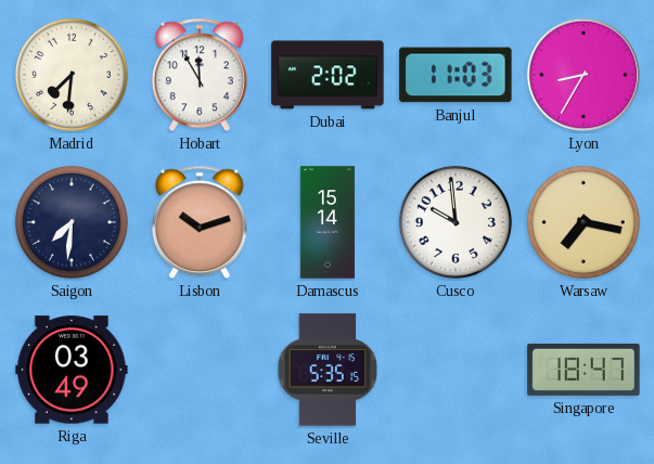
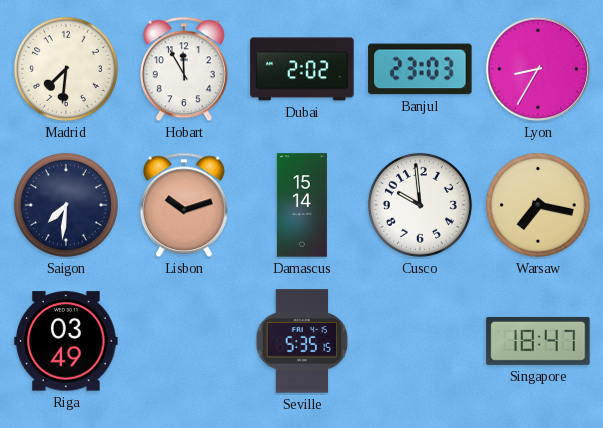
Banjul: 11:03 -> 23:03 (420, 69)
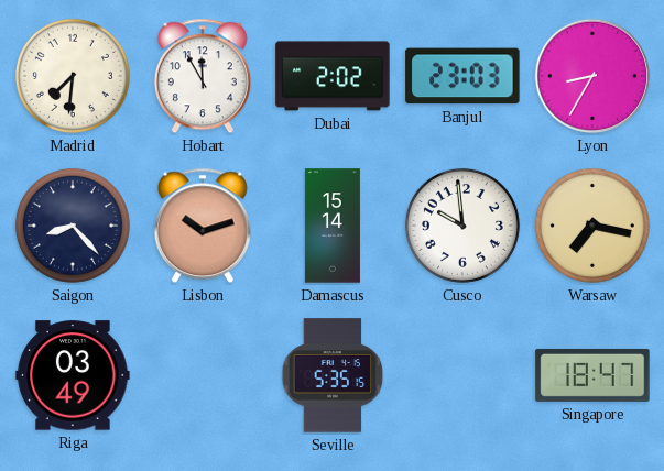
Saigon: 7:31 -> 8:23 (73, 226)
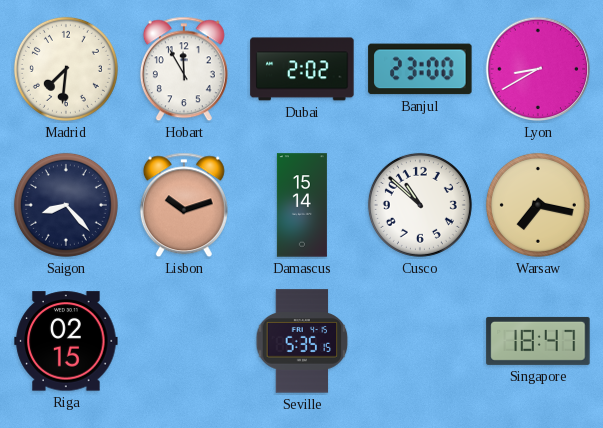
Banjul: 23:03 -> 23:00 (420, 69)
Lyon: 8:35 -> 8:40 (538, 69)
Cusco: 9:59 -> 10:52 (420, 205)
Riga: 03:49 -> 02:15 (66, 341)
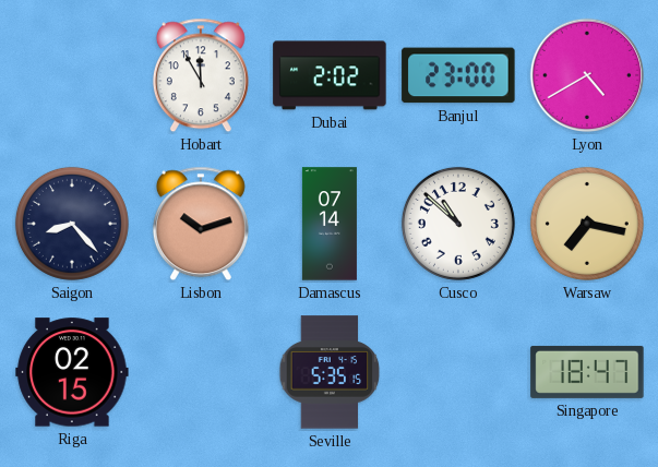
Madrid: 7:31 -> none (66, 69)
Lyon: 8:40 -> 4:40 (587, 75)
Damascus: 15:14 -> 07:14 (330, 224)
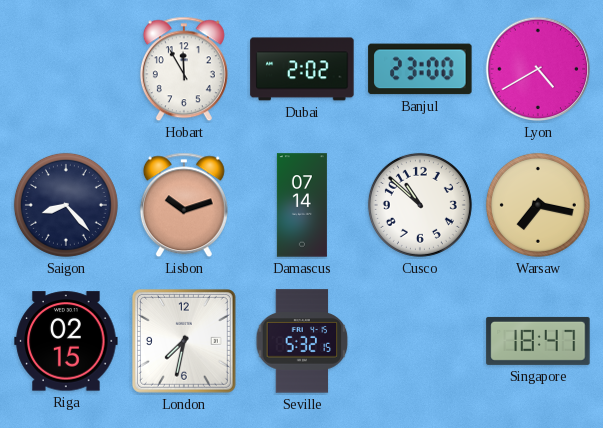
London: none -> 7:32 (184, 341)
Seville: 5:35 -> 5:32 (302, 341)
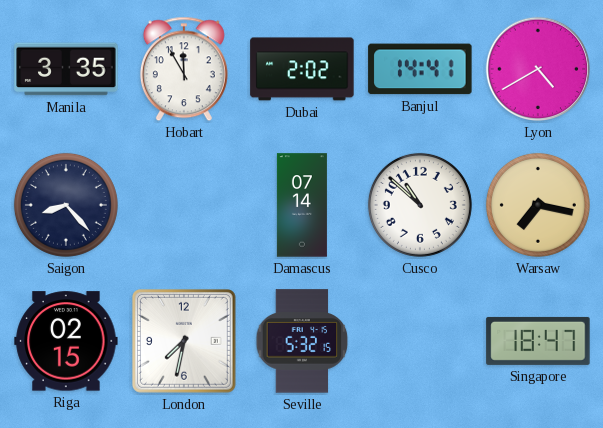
Manila: none -> 3:35 (66, 69)
Banjul: 23:00 -> 14:41 (420, 69)
Lisbon: 10:12 -> none (184, 205)
